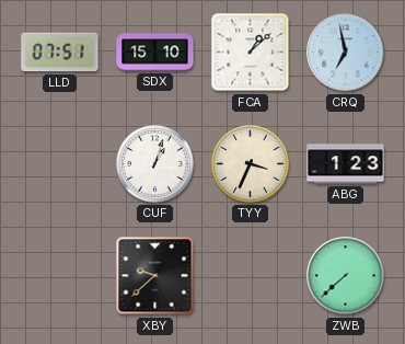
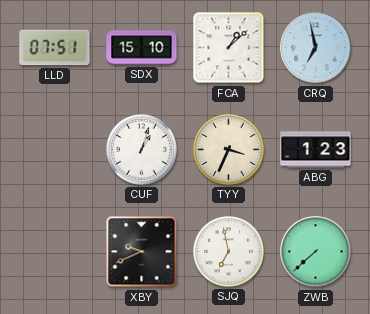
XBY: 9:38 -> 9:41 (142, 252)
SJQ: none -> 6:58 (229, 252)
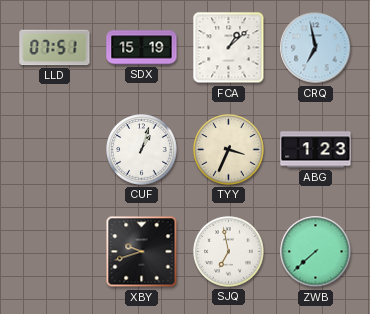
SDX: 15:10 -> 15:19 (142, 48)
XBY: 9:41 -> 9:42 (142, 252)
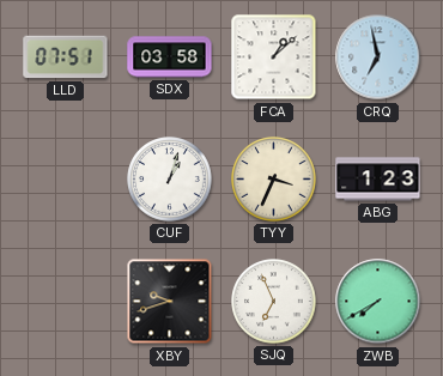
SDX: 15:19 -> 03:58 (170, 57)
SJQ: 6:58 -> 6:56 (274, 302)
ZWB: 7:38 -> 7:40 (378, 302)
